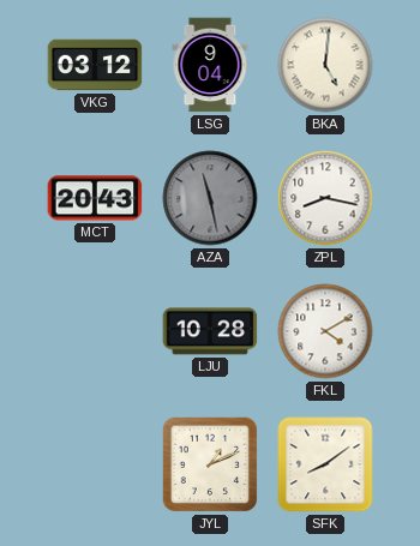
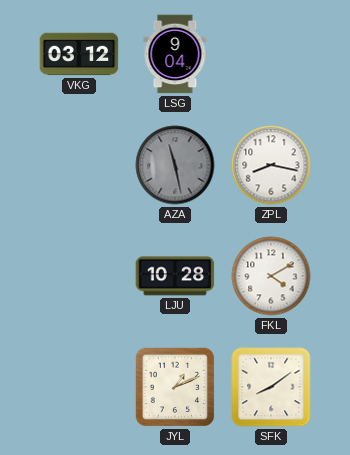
BKA: 5:01 -> none (325, 65)
MCT: 20:43 -> none (95, 198)
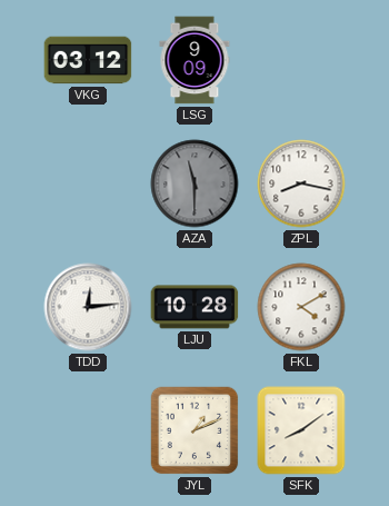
LSG: 9:04 -> 9:09 (194, 60)
AZA: 11:28 -> 11:30 (194, 183)
TDD: none -> 12:14 (88, 307)
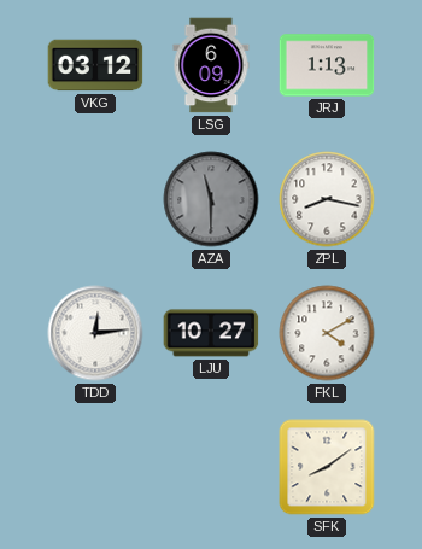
LSG: 9:09 -> 6:09 (211, 65)
JRJ: none -> 1:13 (327, 65)
LJU: 10:28 -> 10:27 (211, 333)
JYL: 1:11 -> none (194, 430)
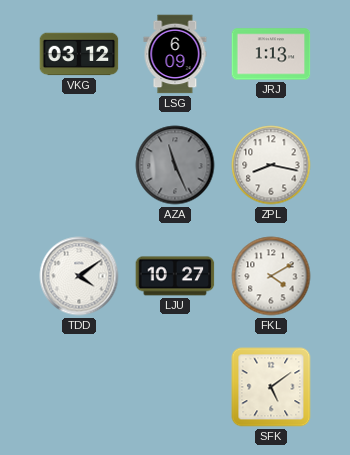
AZA: 11:30 -> 11:26 (175, 165)
TDD: 12:14 -> 4:09 (79, 276)
SFK: 8:09 -> 5:09 (271, 387)
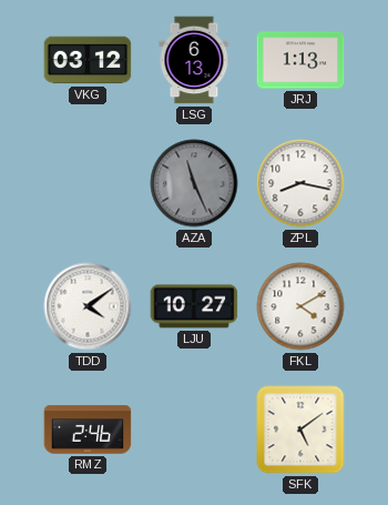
LSG: 6:09 -> 6:13 (194, 60)
RMZ: none -> 2:46 (88, 430)
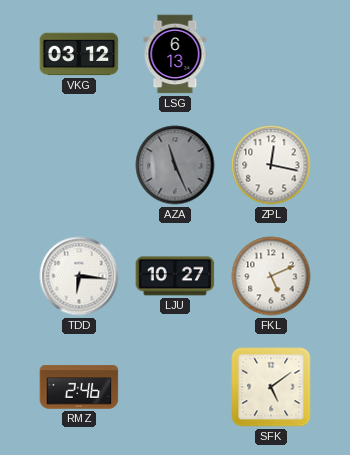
JRJ: 1:13 -> none (300, 60)
ZPL: 8:17 -> 12:17 (271, 165)
TDD: 4:09 -> 6:16 (79, 276)
FKL: 4:10 -> 5:11 (271, 276)
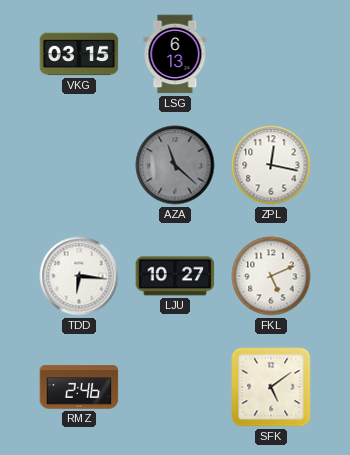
VKG: 03:12 -> 03:15 (79, 54)
AZA: 11:26 -> 11:22 (175, 165)
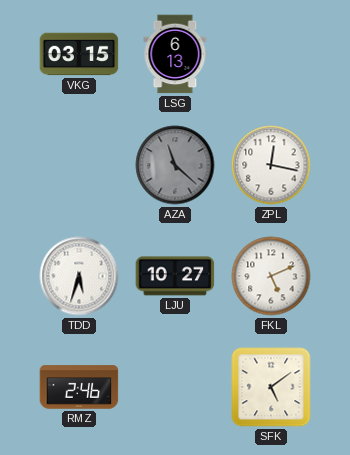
TDD: 6:16 -> 5:33 (79, 276)
